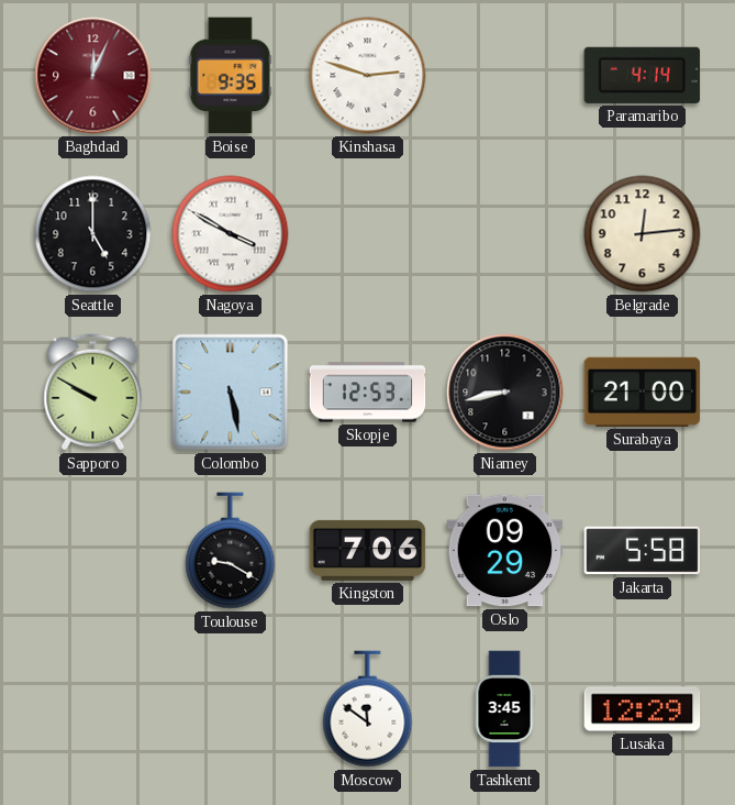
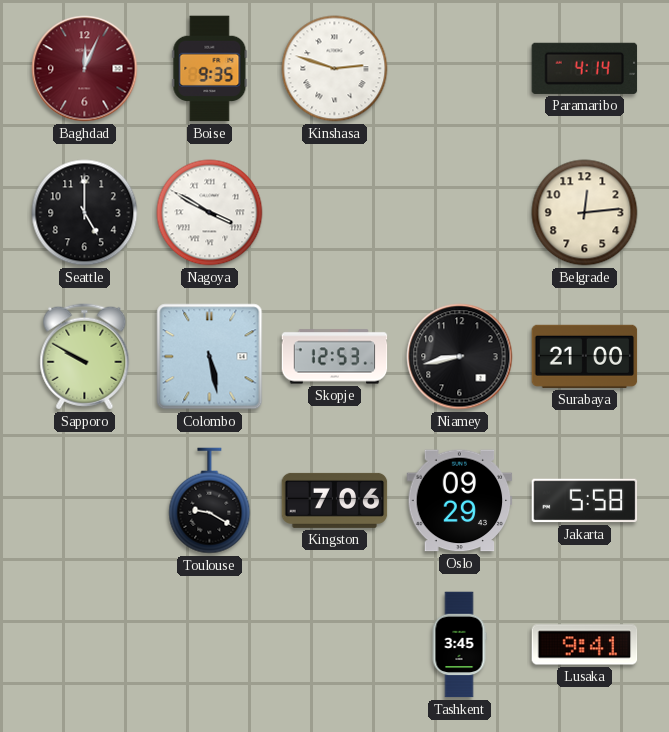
Moscow: 11:51 -> none (368, 709)
Lusaka: 12:29 -> 9:41 (585, 645)
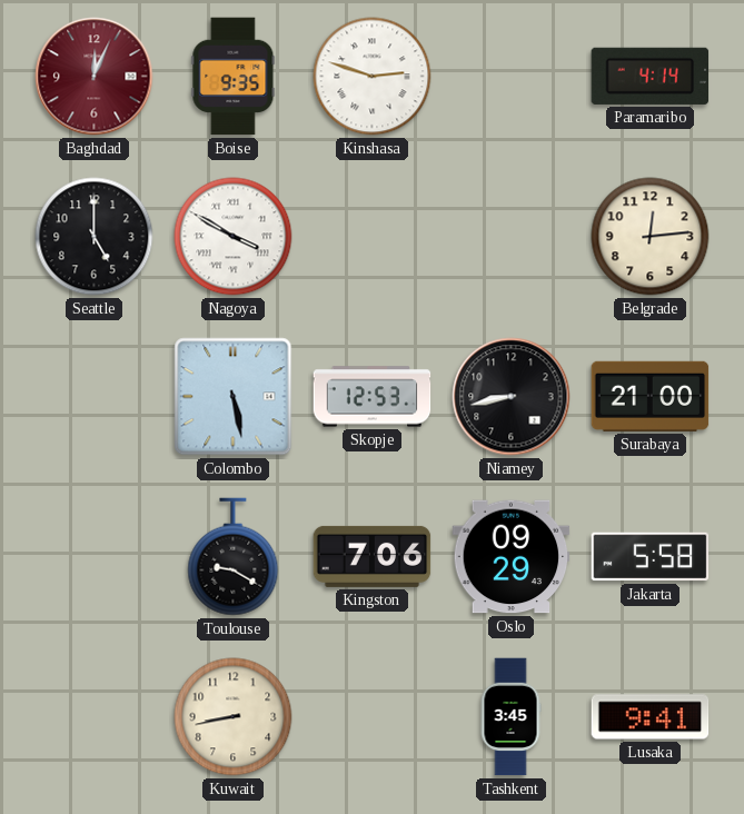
Sapporo: 9:50 -> none (85, 357)
Kuwait: none -> 8:43 (234, 717)
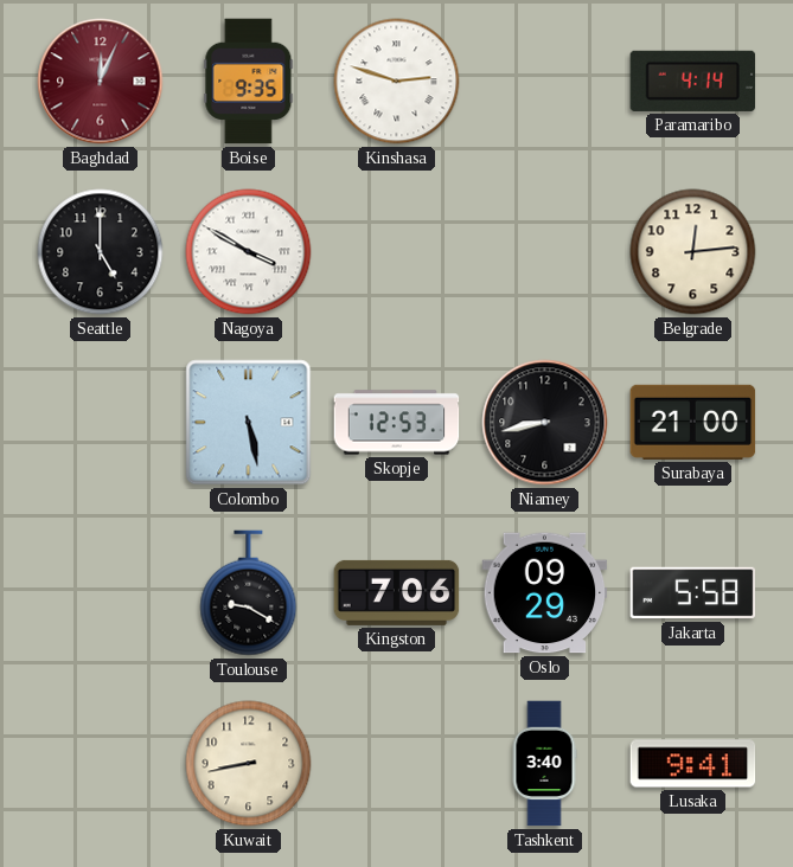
Tashkent: 3:45 -> 3:40 (544, 764)
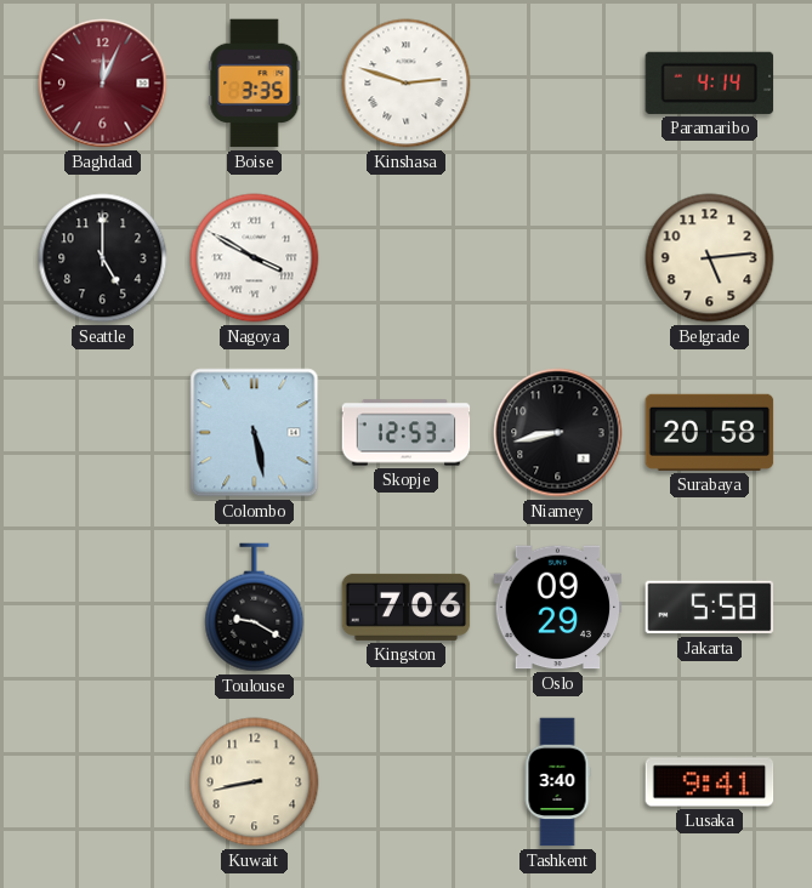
Boise: 9:35 -> 3:35 (255, 84)
Belgrade: 12:14 -> 5:14 (710, 258)
Surabaya: 21:00 -> 20:58 (710, 432)
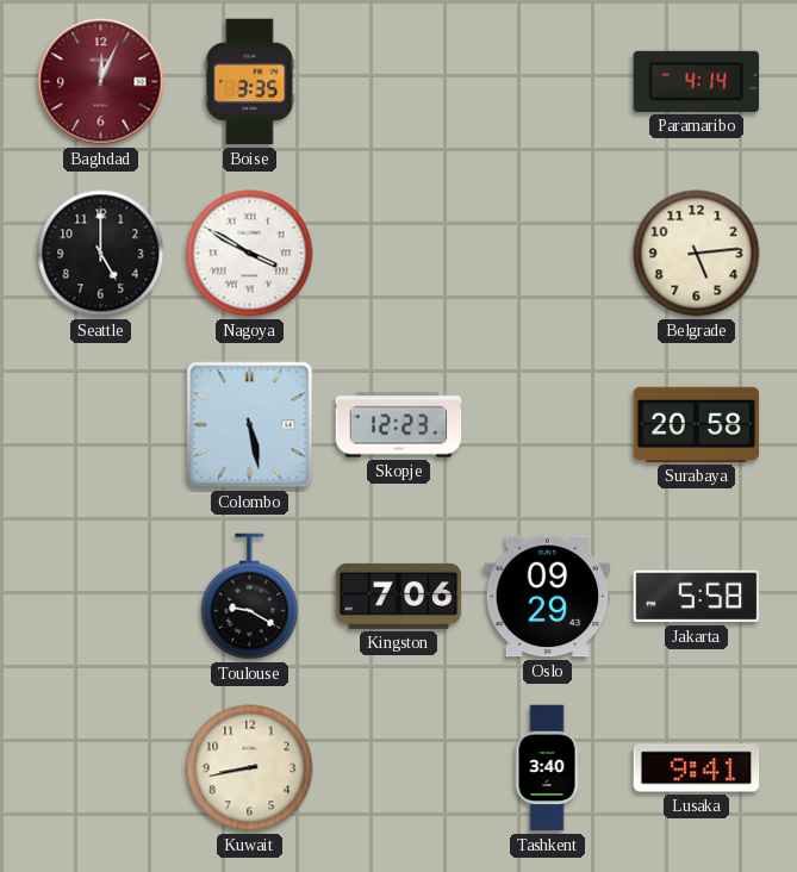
Kinshasa: 2:48 -> none (407, 84)
Skopje: 12:53 -> 12:23 (399, 425)
Niamey: 8:43 -> none (558, 433)
